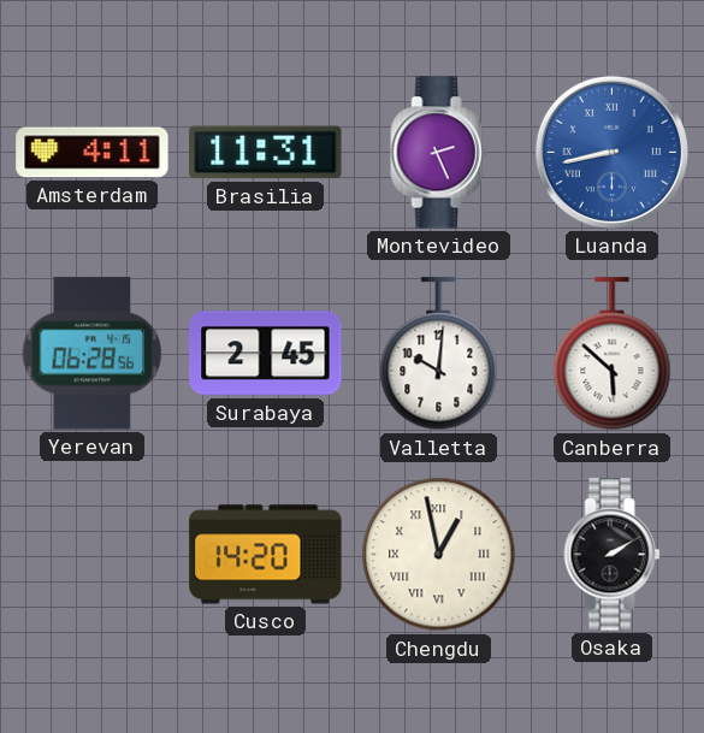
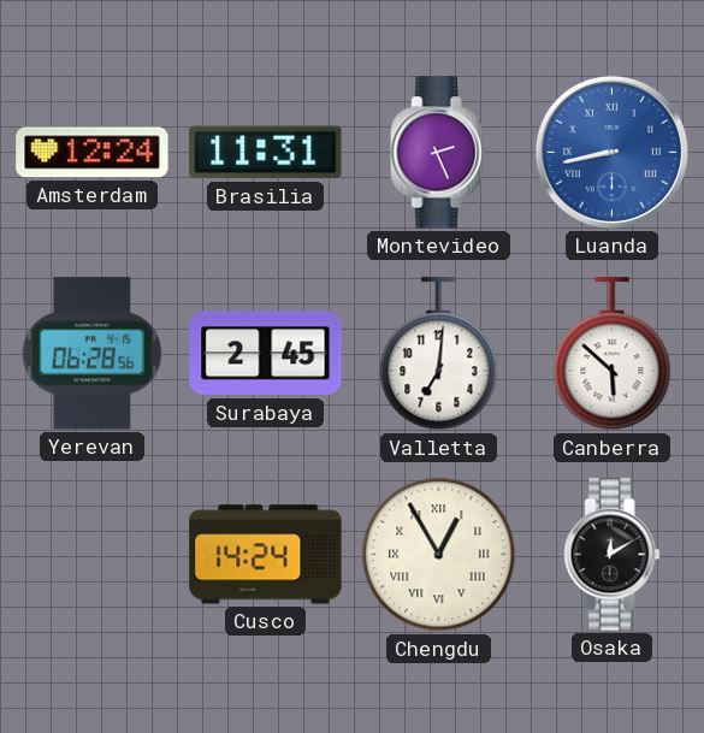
Amsterdam: 4:11 -> 12:24 (93, 153)
Valletta: 10:01 -> 7:01 (439, 354)
Cusco: 14:20 -> 14:24 (266, 555)
Chengdu: 12:58 -> 12:55 (439, 555)
Osaka: 2:10 -> 12:10 (613, 555)
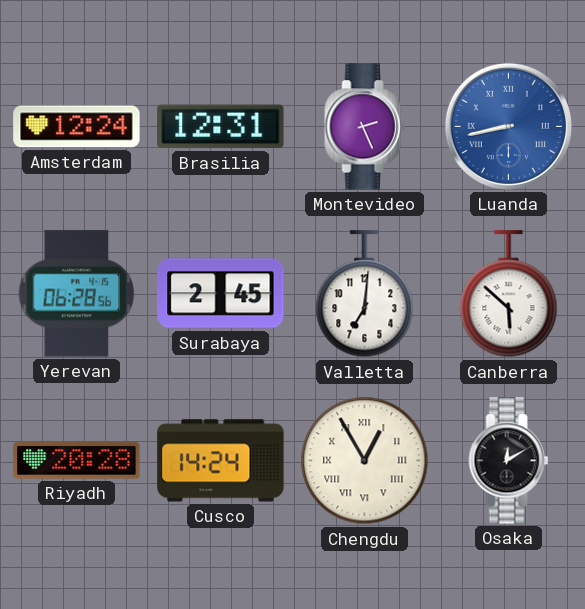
Brasilia: 11:31 -> 12:31 (221, 127)
Riyadh: none -> 20:28 (77, 461)
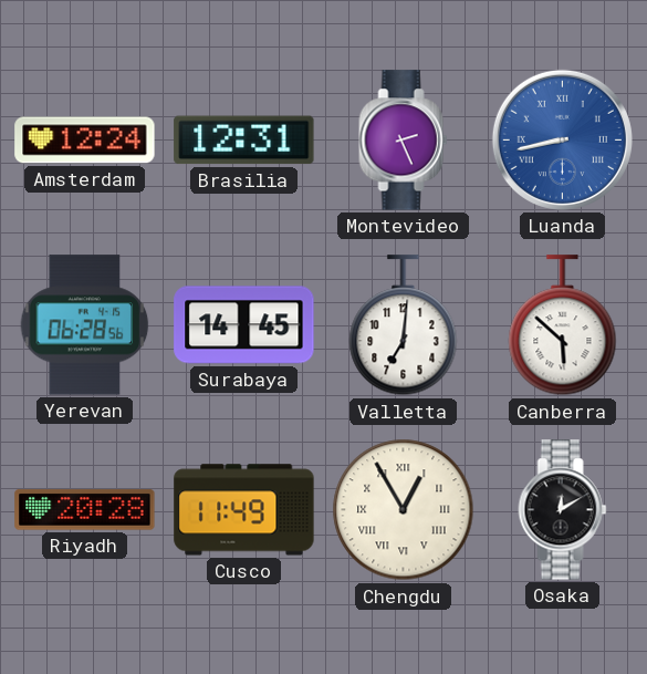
Surabaya: 2:45 -> 14:45 (244, 325)
Cusco: 14:24 -> 11:49 (244, 510)
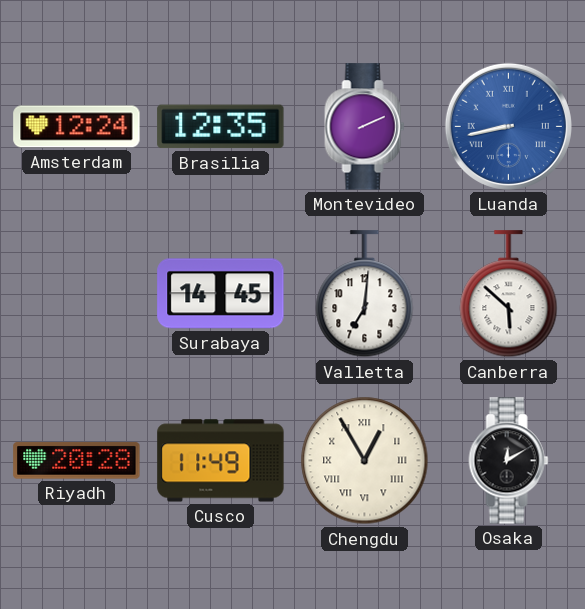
Brasilia: 12:31 -> 12:35 (221, 127)
Montevideo: 2:26 -> 2:11 (365, 127)
Yerevan: 06:28 -> none (85, 325)
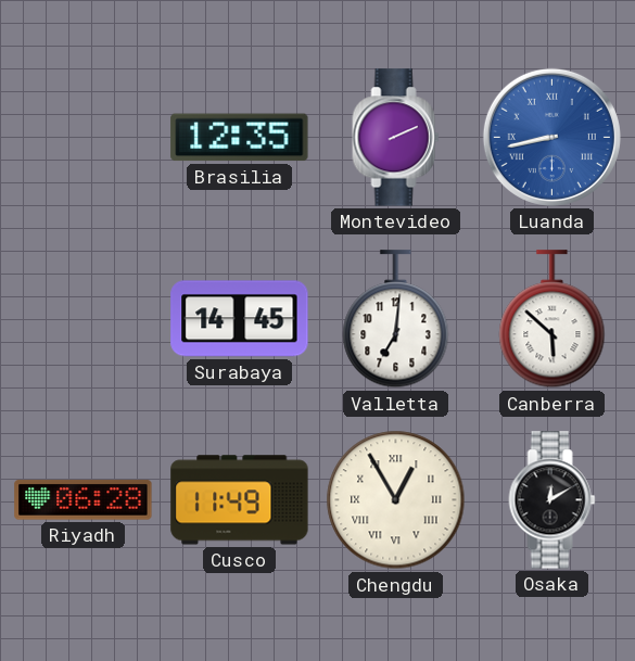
Amsterdam: 12:24 -> none (77, 127)
Riyadh: 20:28 -> 06:28 (84, 500)
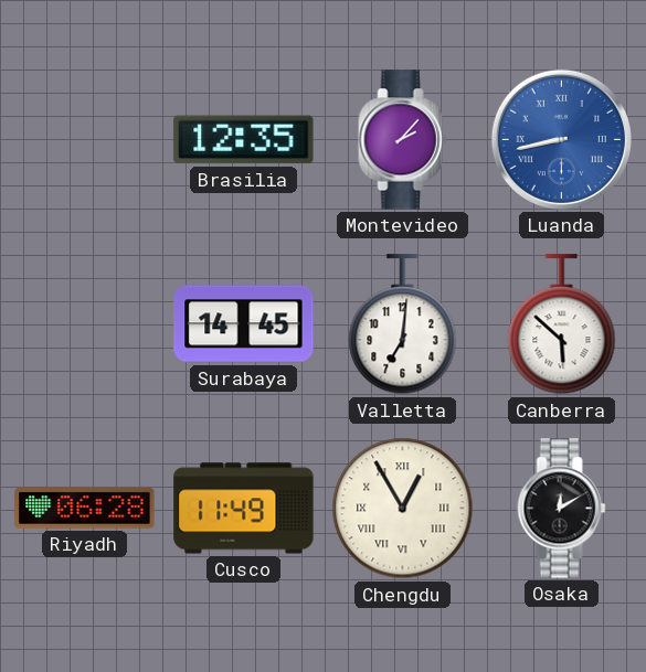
Montevideo: 2:11 -> 2:07 (403, 140)
